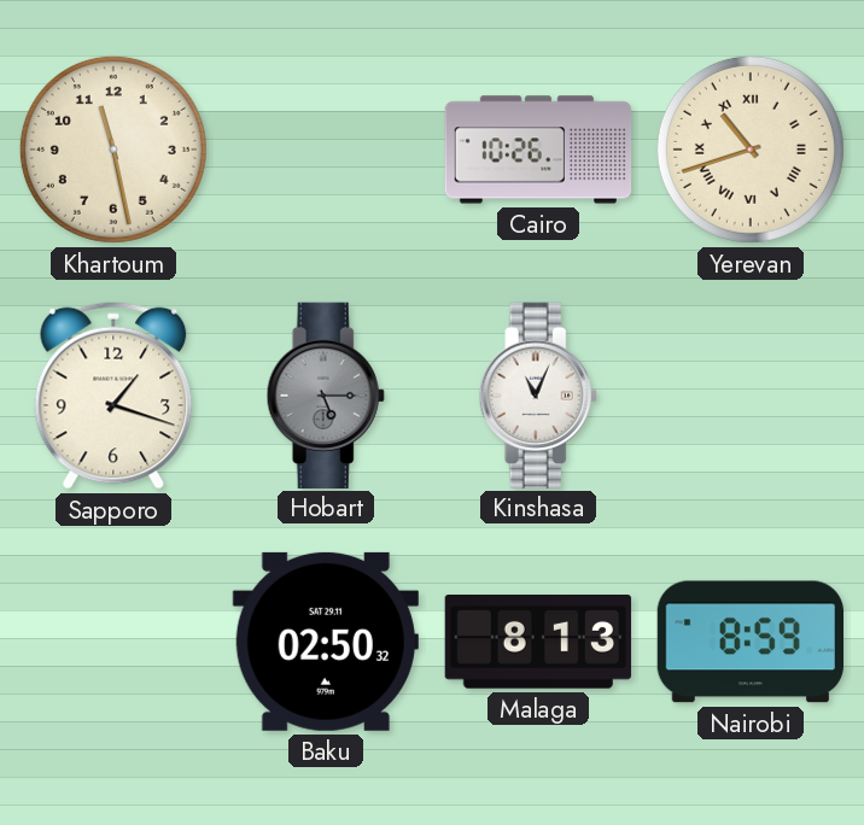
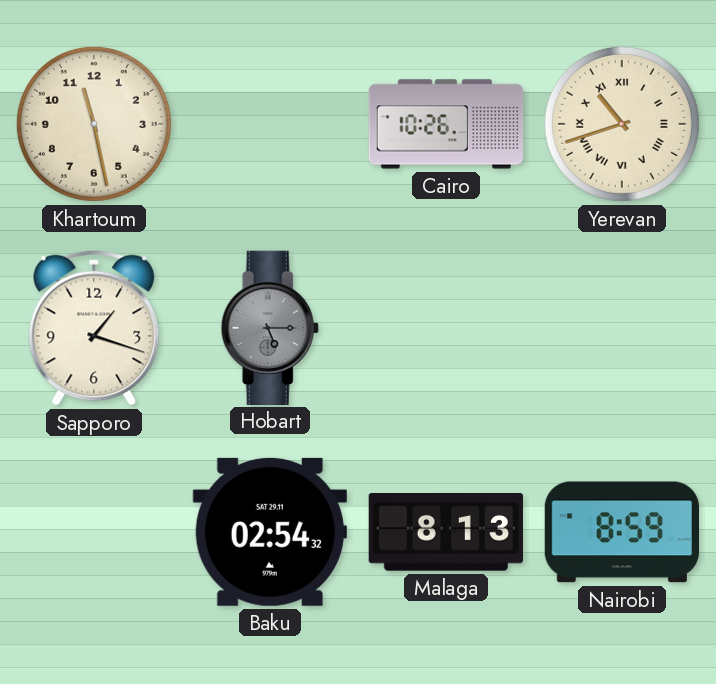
Kinshasa: 11:04 -> none (538, 394)
Baku: 02:50 -> 02:54 (270, 532)
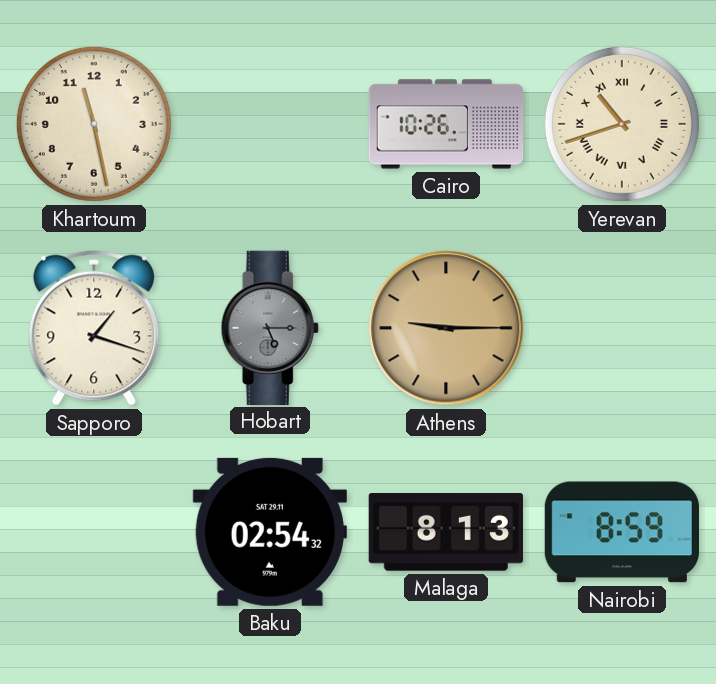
Athens: none -> 9:15 (446, 328)
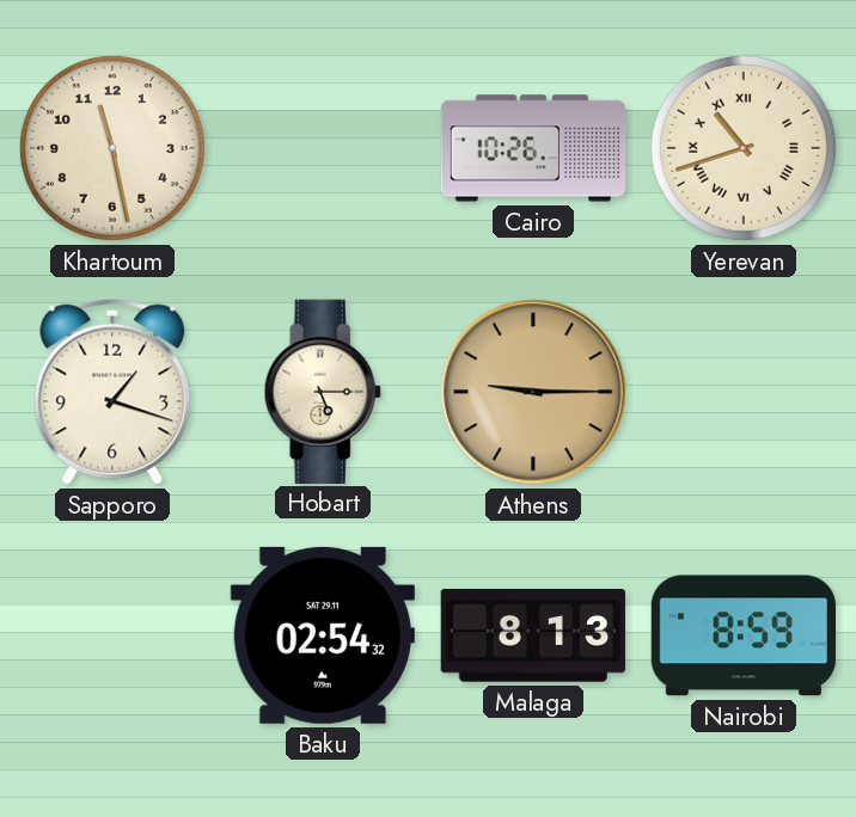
Hobart dial: grey -> cream (323, 391)
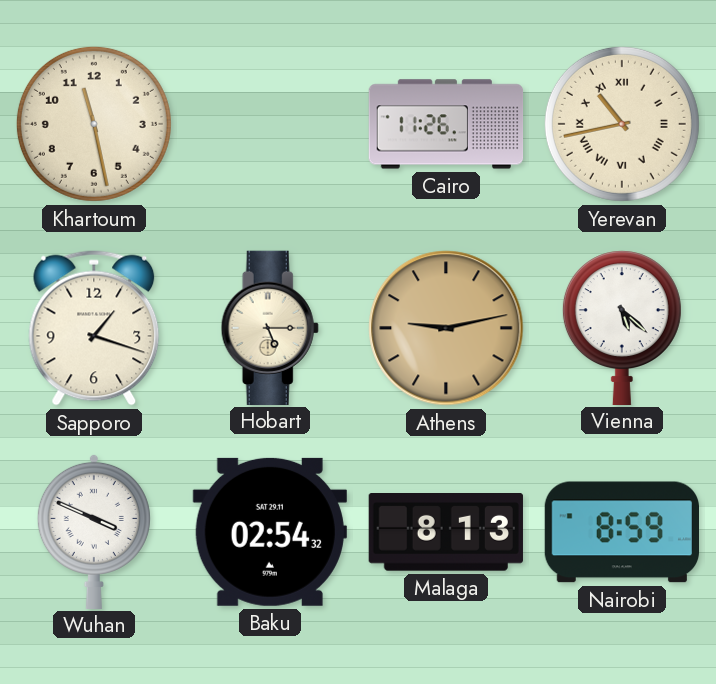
Cairo: 10:26 -> 11:26 (446, 124)
Yerevan: 10:42 -> 10:43 (622, 124)
Athens: 9:15 -> 9:13 (446, 328)
Vienna: none -> 5:22 (622, 327)
Wuhan: none -> 3:49 (94, 531)
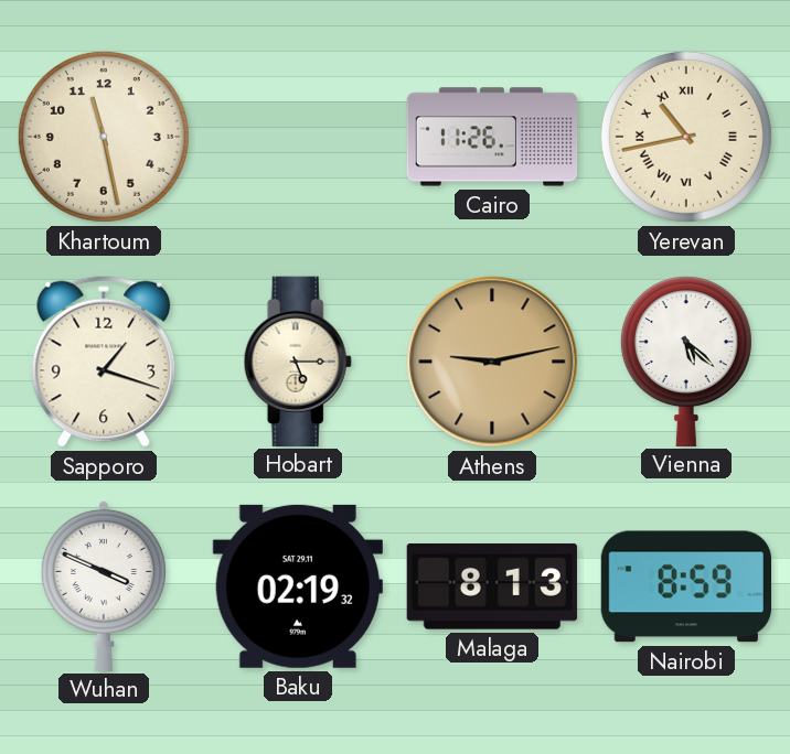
Baku: 02:54 -> 02:19 (298, 586)
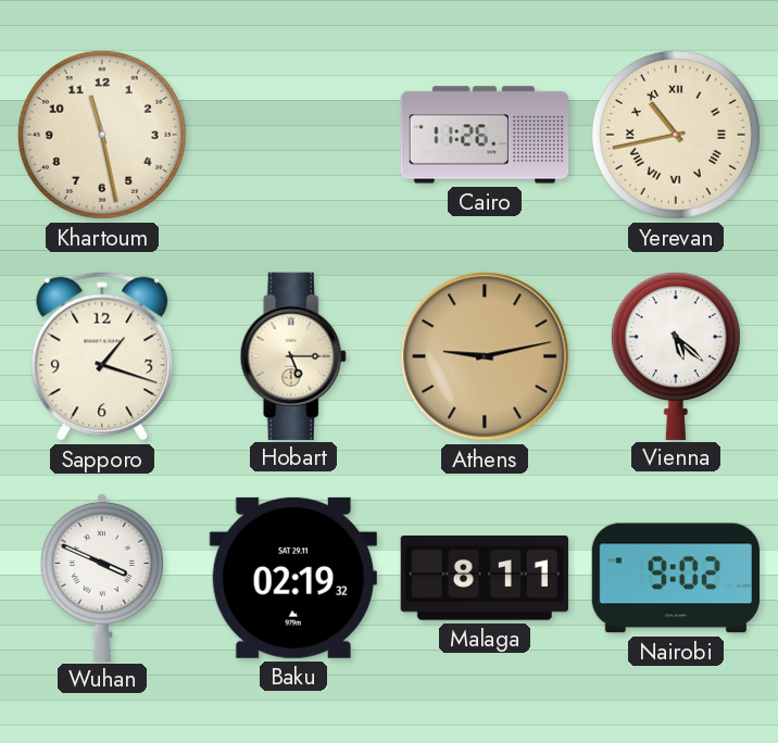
Malaga: 8:13 -> 8:11 (484, 578)
Nairobi: 8:59 -> 9:02 (675, 578)
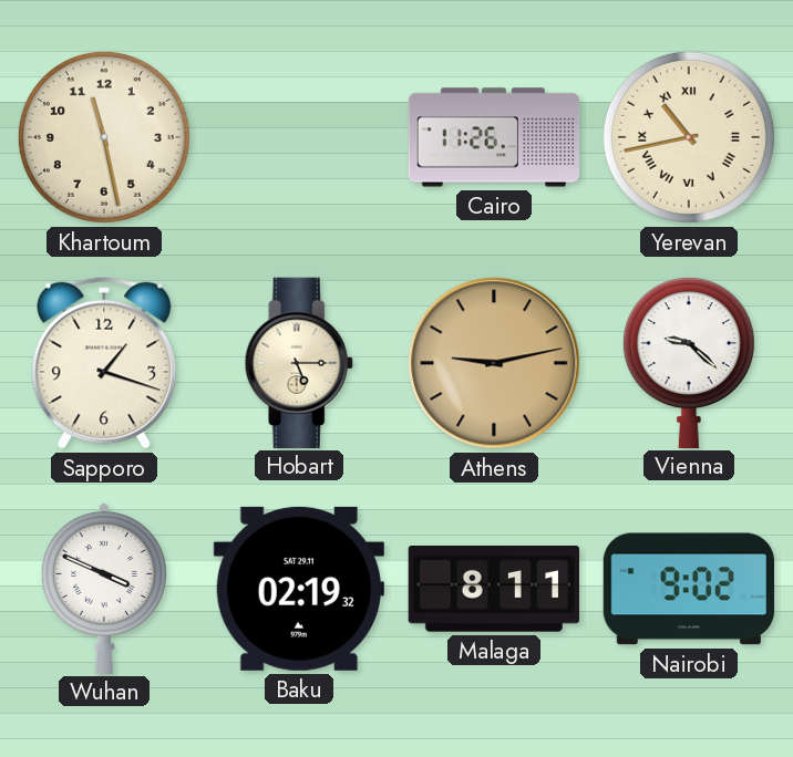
Vienna: 5:22 -> 9:22 (689, 362)
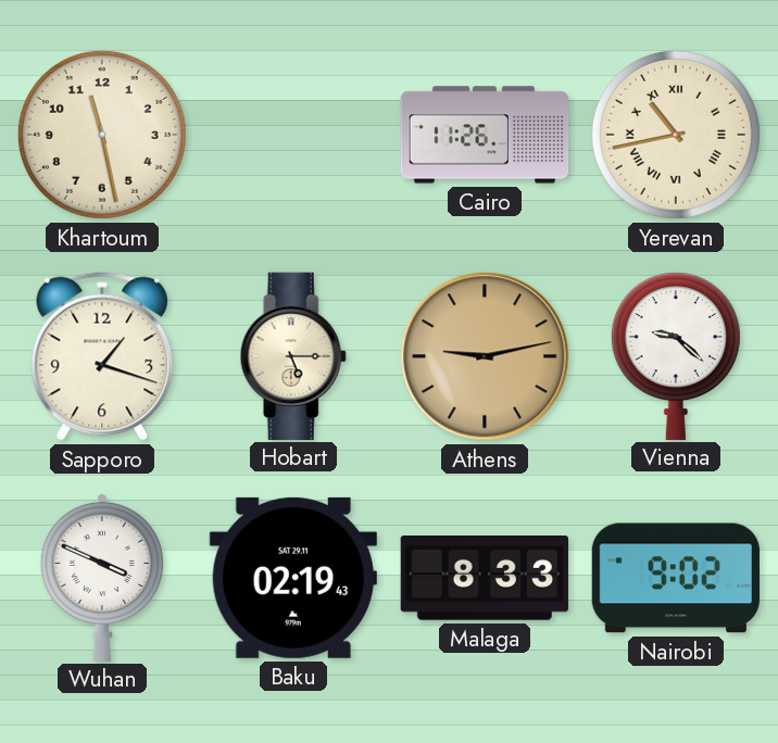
Baku: 02:19:32 -> 02:19:43 (293, 578)
Malaga: 8:11 -> 8:33 (484, 578)
